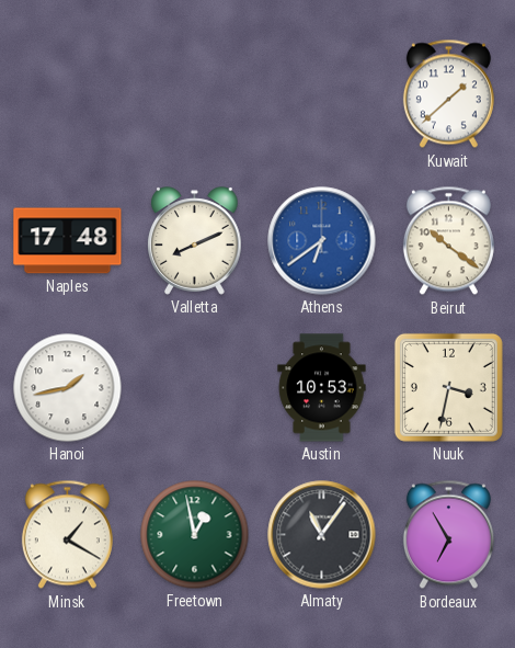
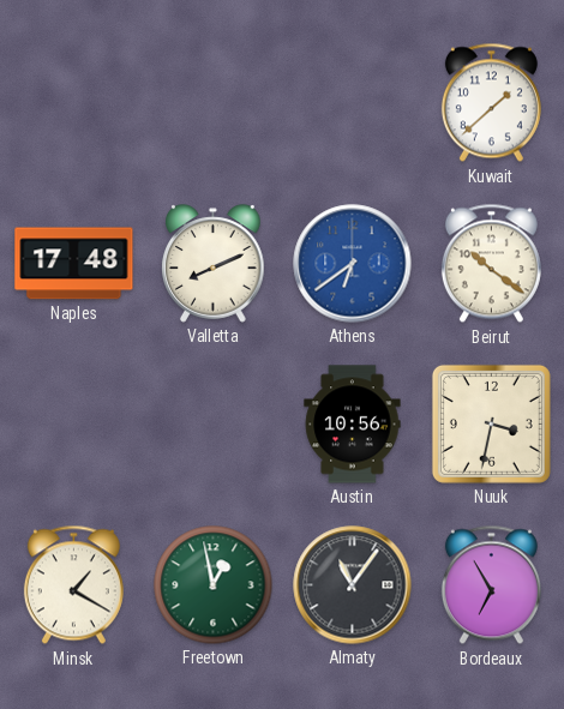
Hanoi: 1:43 -> none (68, 388)
Austin: 10:53 -> 10:56 (353, 425)
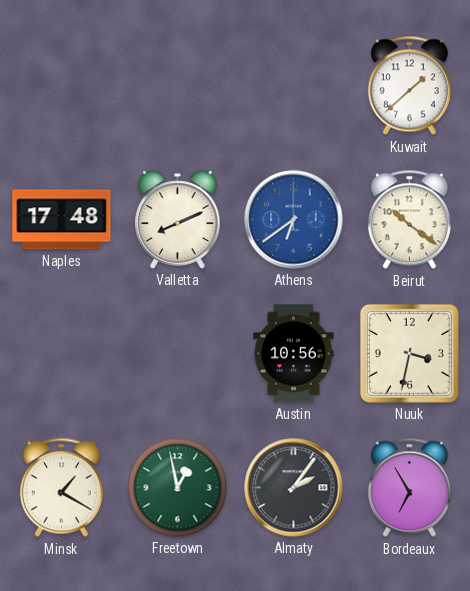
Almaty: 11:06 -> 2:06 (294, 488)
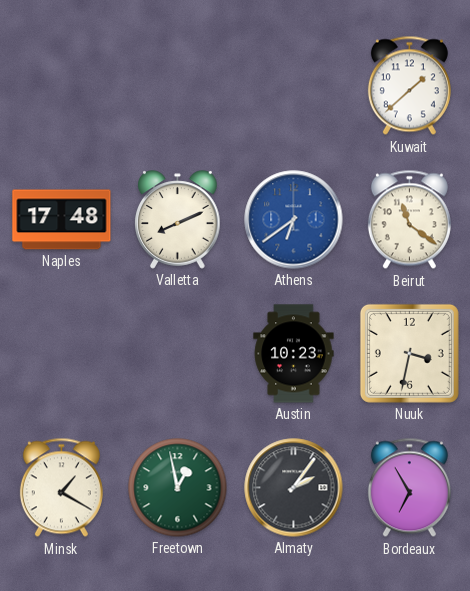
Beirut: 10:21 -> 11:21 (409, 220)
Austin: 10:56 -> 10:23 (294, 354)
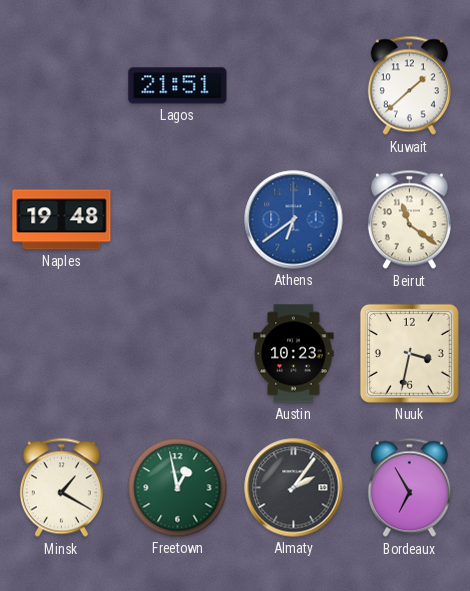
Lagos: none -> 21:51 (178, 86)
Naples: 17:48 -> 19:48 (62, 220)
Valletta: 8:11 -> none (178, 220)
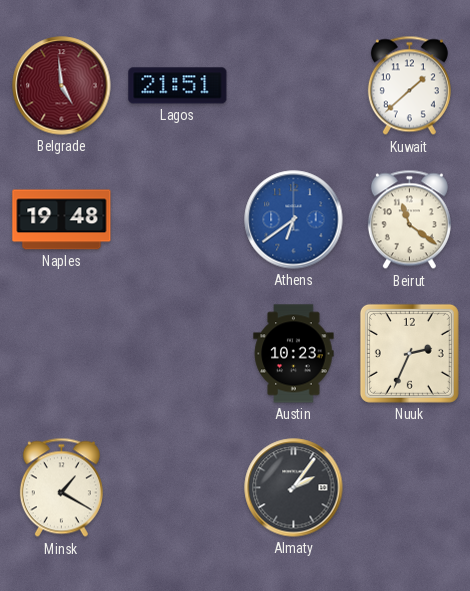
Belgrade: none -> 4:59 (62, 86)
Nuuk: 3:32 -> 2:34 (409, 353)
Freetown: 12:58 -> none (178, 488)
Bordeaux: 6:55 -> none (409, 488)
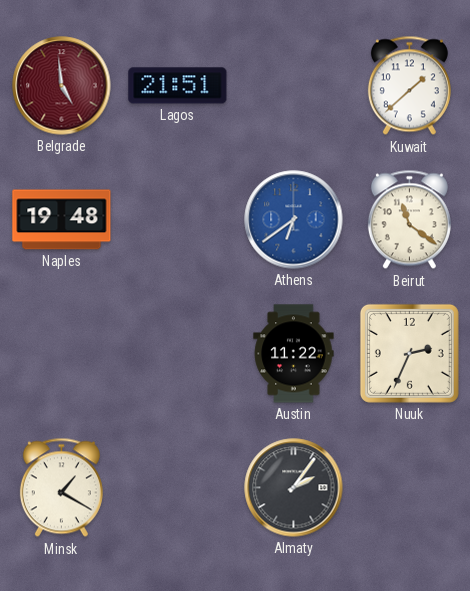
Austin: 10:23 -> 11:22 (294, 354)
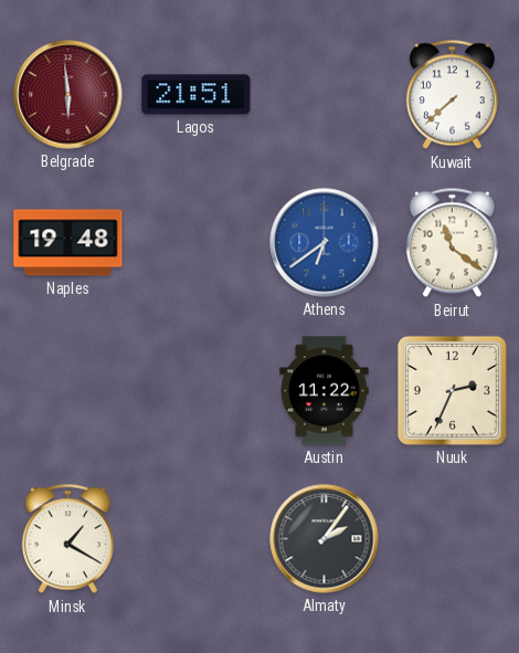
Belgrade: 4:59 -> 5:59 (68, 95)
Kuwait: 1:38 -> 7:38 (452, 95)
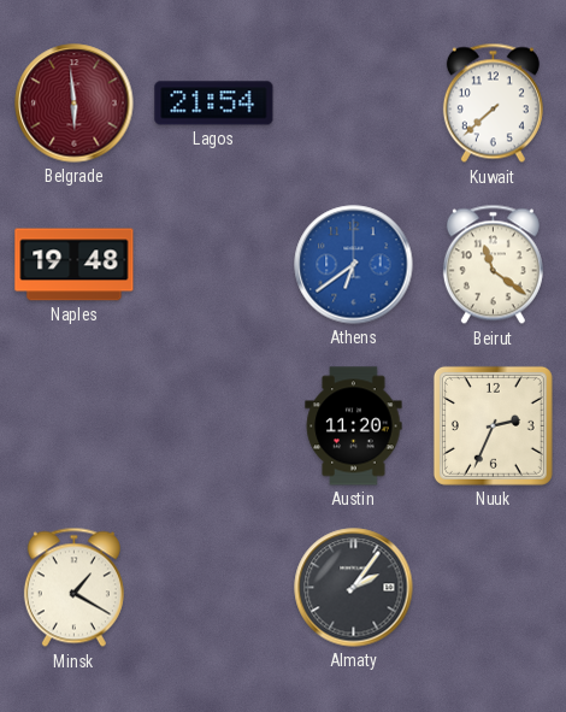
Lagos: 21:51 -> 21:54 (214, 104)
Austin: 11:22 -> 11:20 (354, 426)
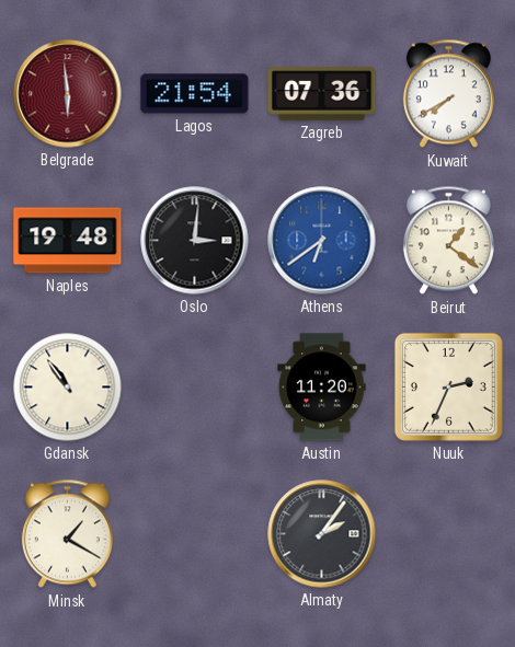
Zagreb: none -> 07:36 (322, 94)
Kuwait: 7:38 -> 7:40 (448, 94)
Oslo: none -> 3:01 (195, 241)
Beirut: 11:21 -> 1:21 (448, 241)
Gdansk: none -> 10:54 (68, 388)
